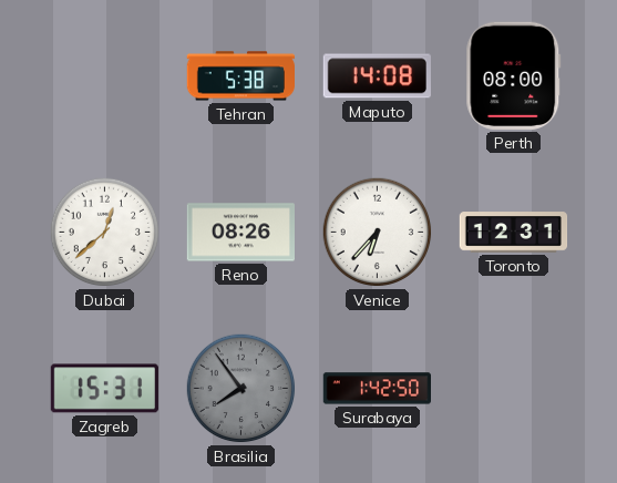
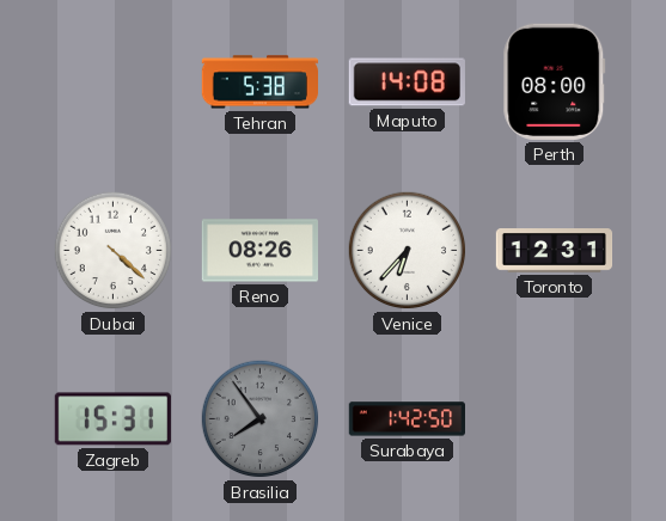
Dubai: 12:38 -> 4:22 (114, 251)
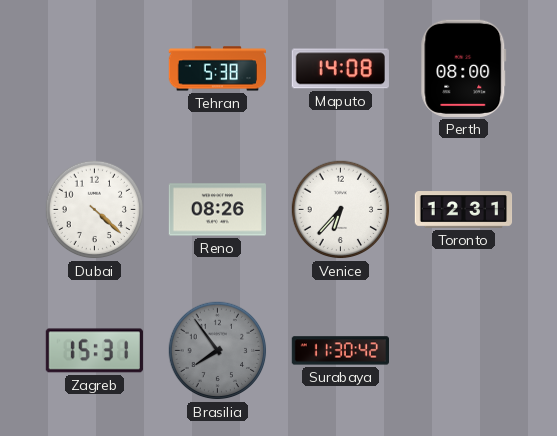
Surabaya: 1:42 -> 11:30 (340, 351)
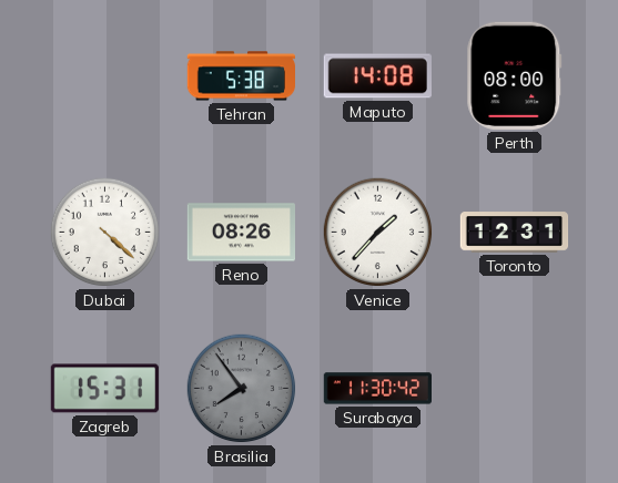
Venice: 6:37 -> 1:37 (378, 233)
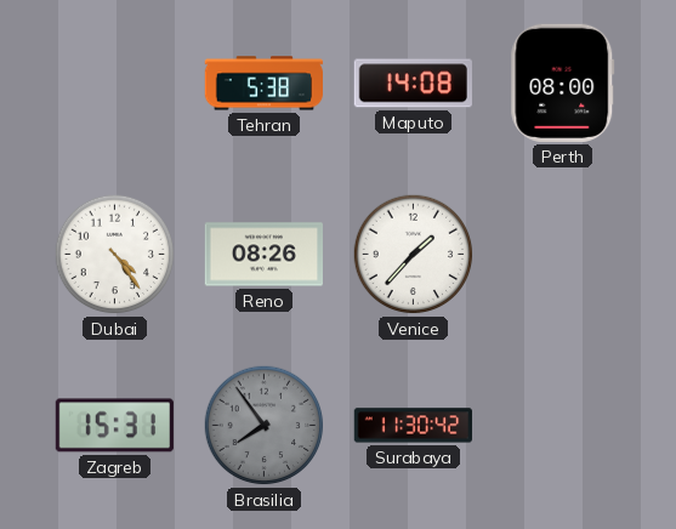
Dubai: 4:22 -> 4:24 (115, 255)
Toronto: 12:31 -> none (515, 233)
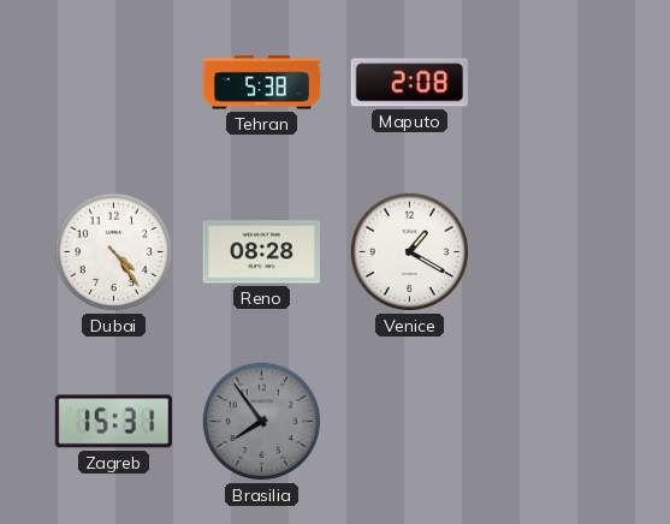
Maputo: 14:08 -> 2:08 (409, 83)
Perth: 08:00 -> none (563, 83)
Reno: 08:26 -> 08:28 (261, 252)
Venice: 1:37 -> 1:20 (410, 252)
Surabaya: 11:30 -> none (413, 426)
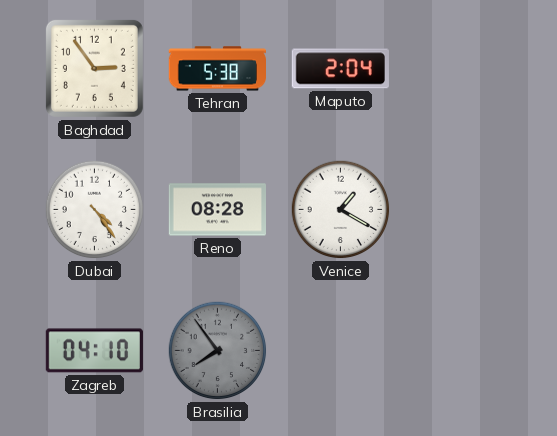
Baghdad: none -> 2:54 (94, 68)
Maputo: 2:08 -> 2:04 (340, 69)
Zagreb: 15:31 -> 04:10 (94, 351)
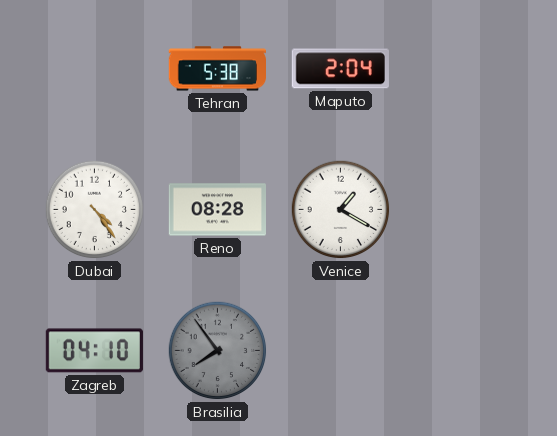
Baghdad: 2:54 -> none (94, 68)
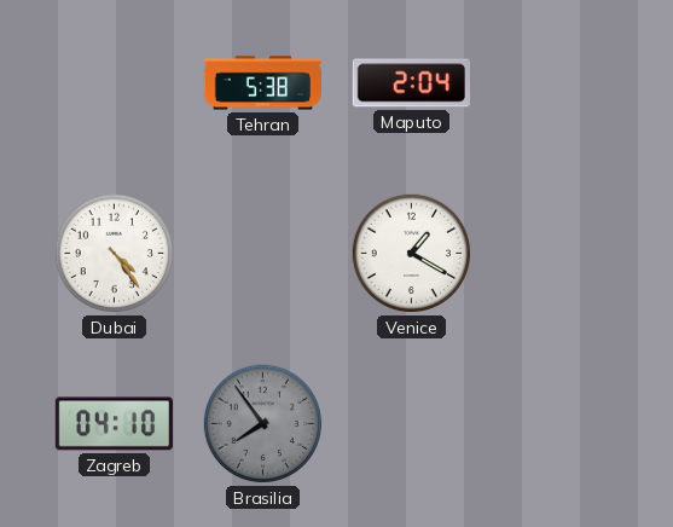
Reno: 08:28 -> none (217, 210)
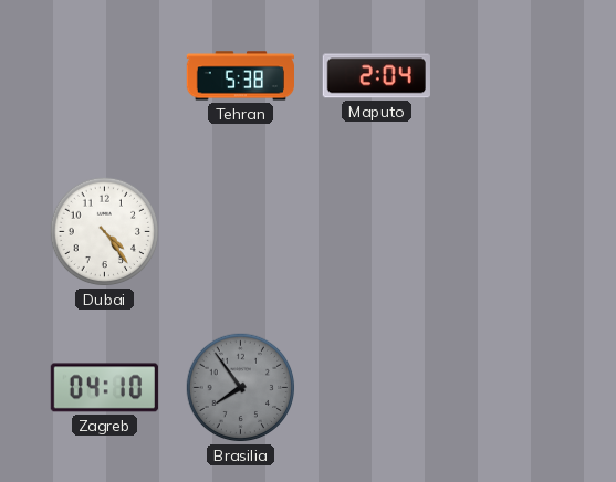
Venice: 1:20 -> none (412, 254)
